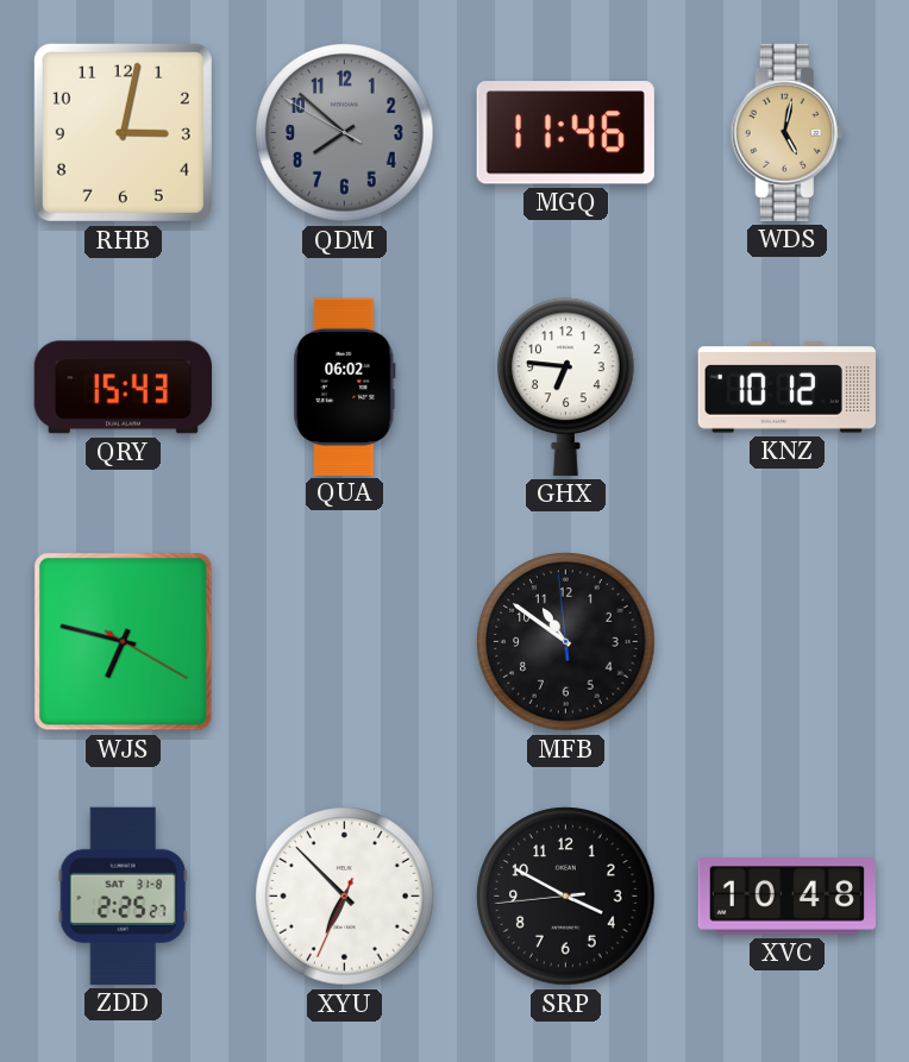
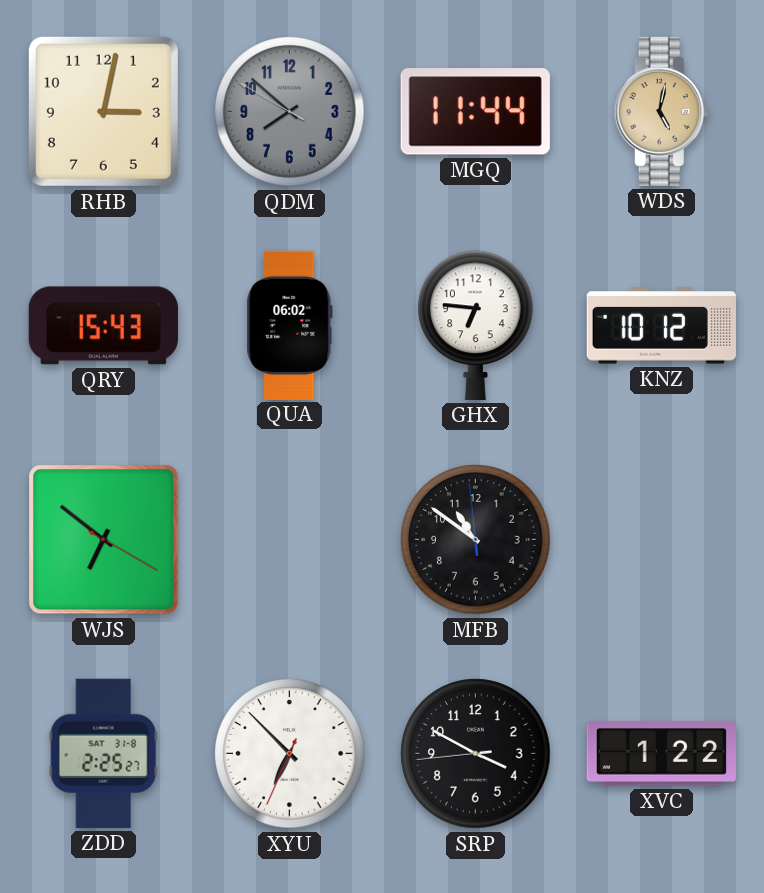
MGQ: 11:46 -> 11:44 (475, 112)
WJS: 6:47 -> 6:51 (104, 540)
XVC: 10:48 -> 1:22 (661, 754)
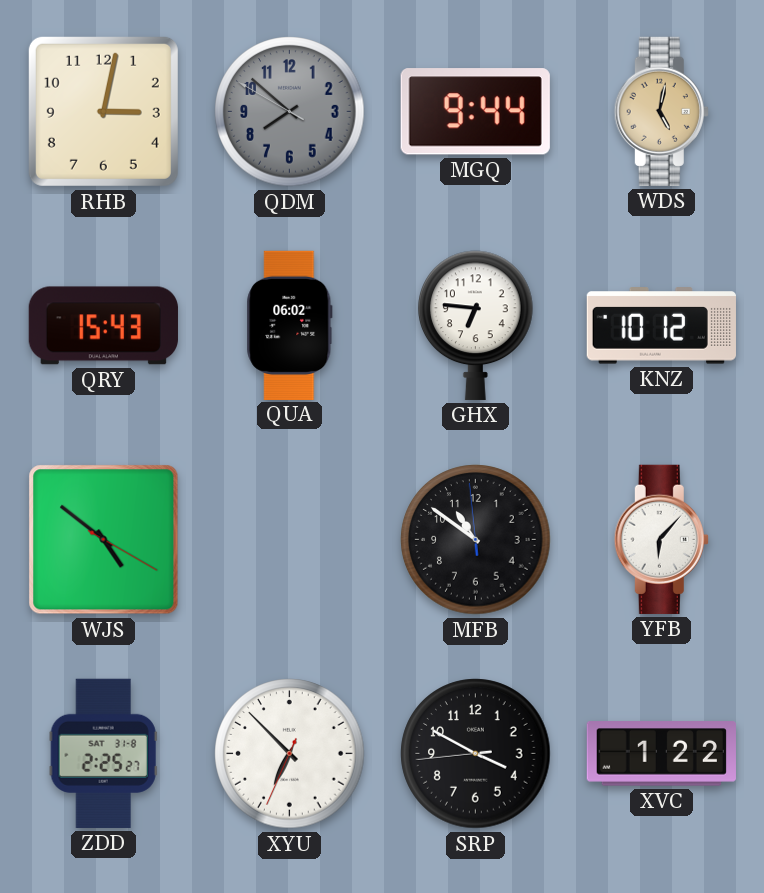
MGQ: 11:44 -> 9:44 (475, 112)
WJS: 6:51 -> 4:51 (104, 540)
YFB: none -> 6:07 (661, 539)
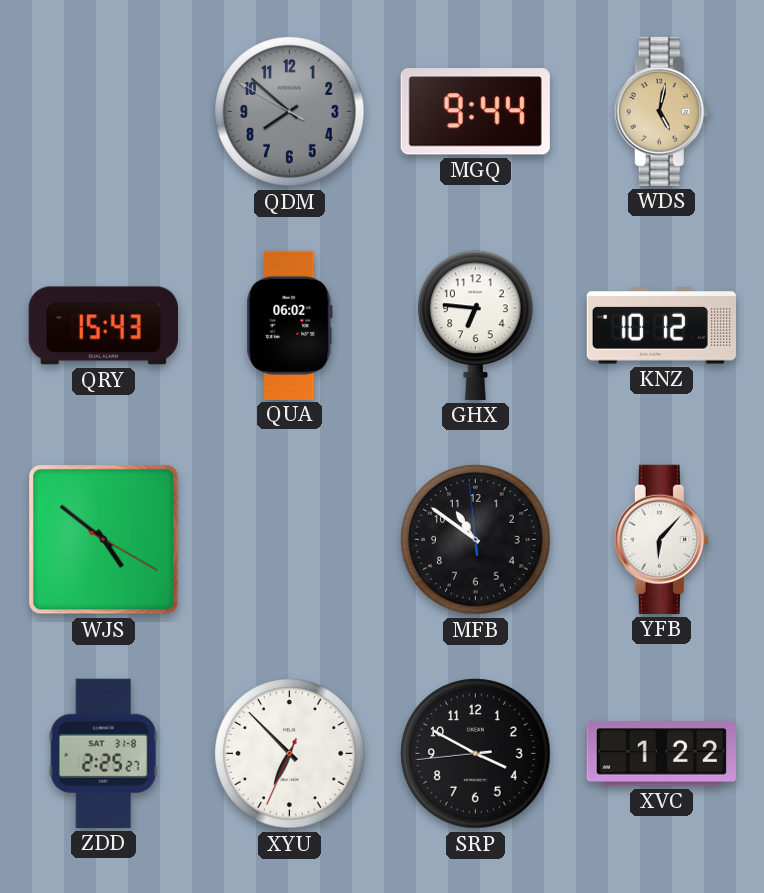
RHB: 3:02 -> none (103, 111)
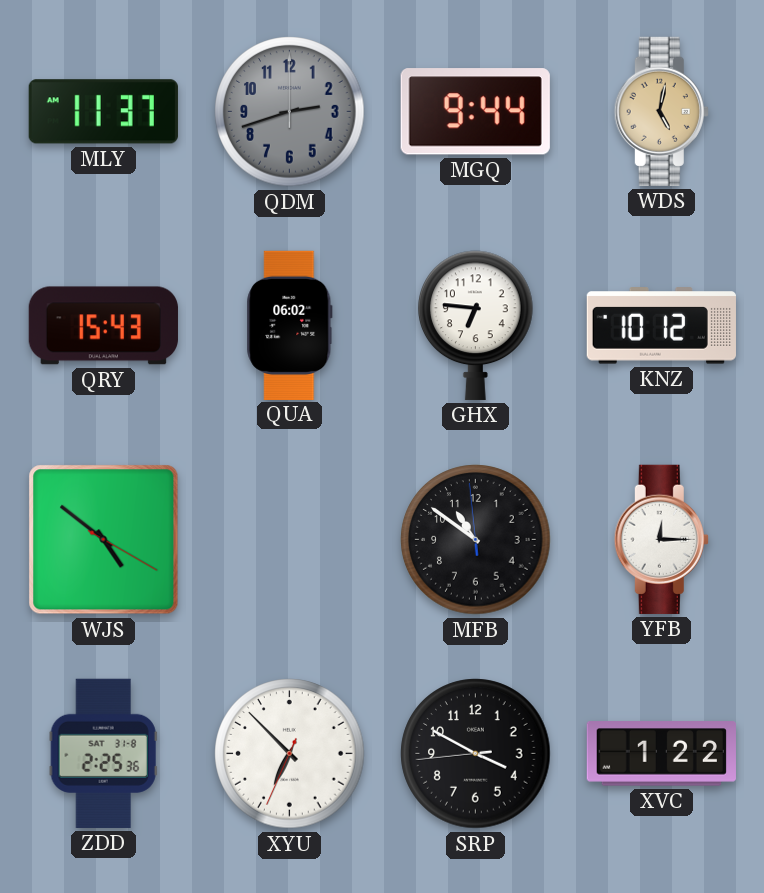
MLY: none -> 11:37 (103, 112)
QDM: 7:51 -> 2:42 (290, 112)
YFB: 6:07 -> 12:15 (661, 539)
ZDD: 2:25:27 -> 2:25:36 (103, 753)
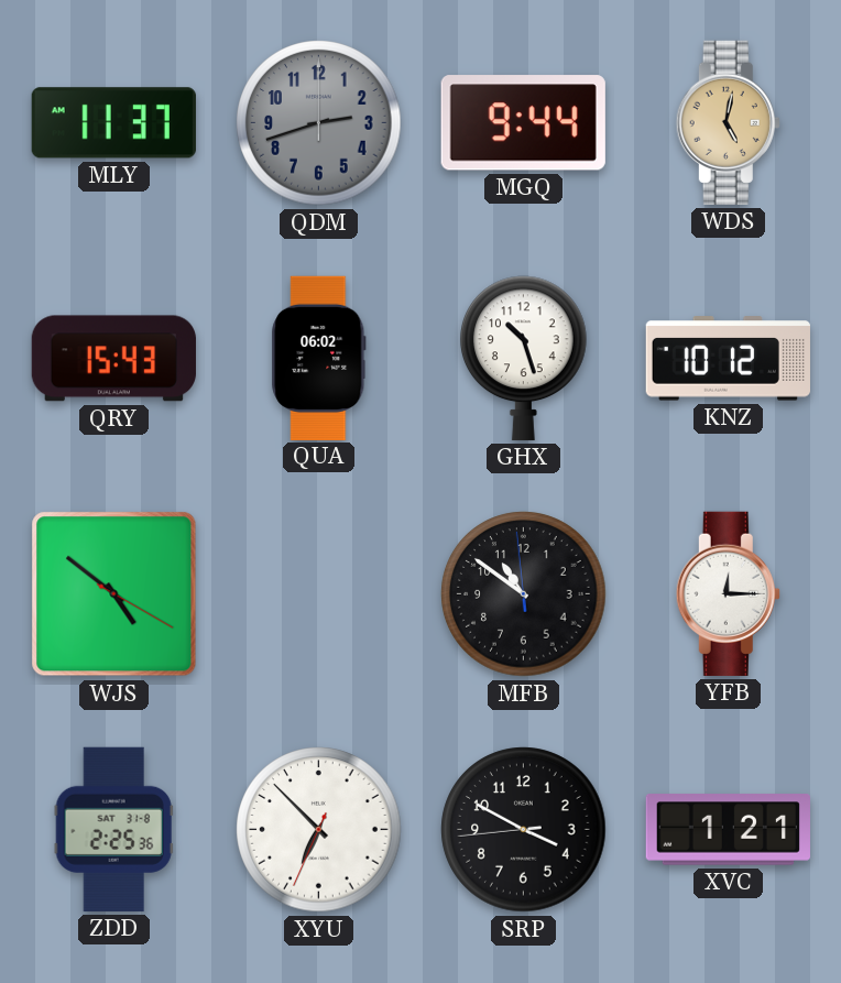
GHX: 6:46 -> 10:27 (524, 358)
XVC: 1:22 -> 1:21 (728, 830)
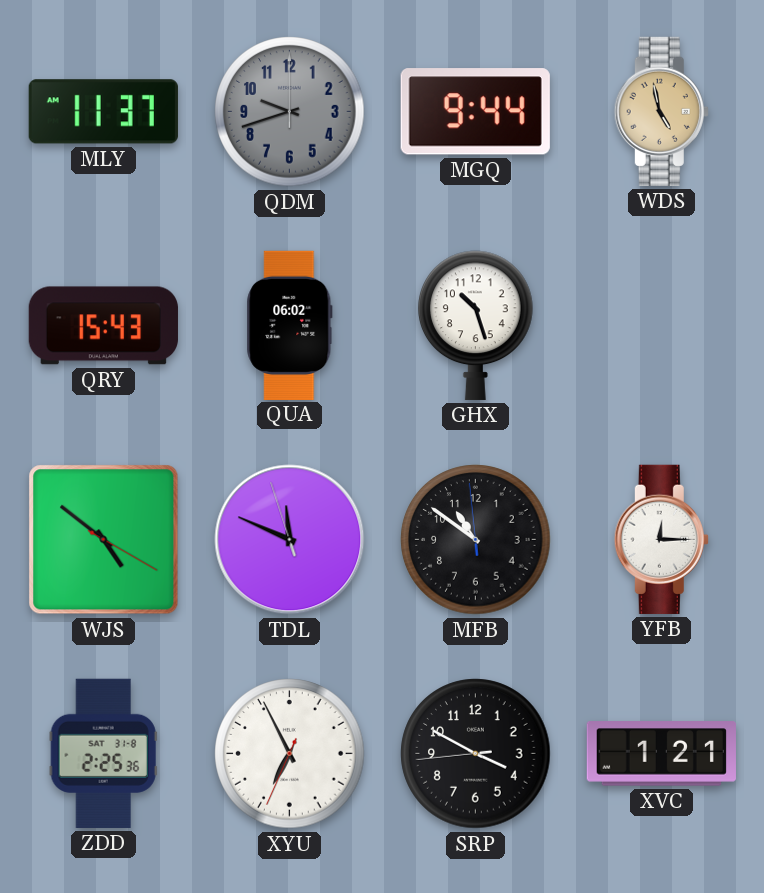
QDM: 2:42 -> 9:42 (290, 112)
WDS: 5:02 -> 4:58 (661, 111)
KNZ: 10:12 -> none (728, 359)
TDL: none -> 11:48 (290, 540)
XYU: 6:52 -> 6:55 (290, 754)
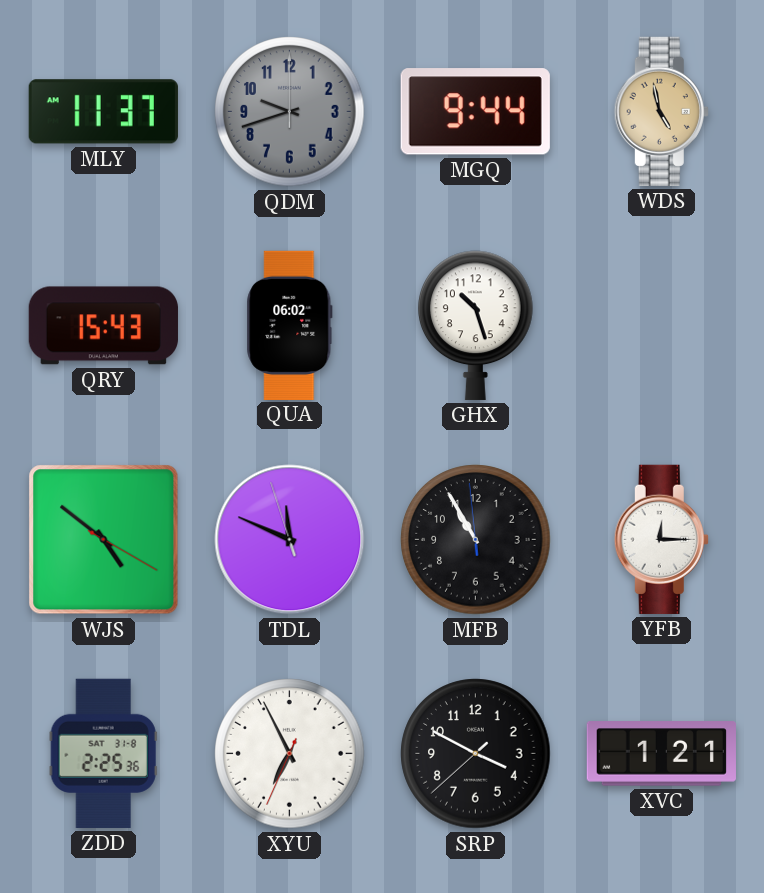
MFB: 10:50 -> 10:54 (476, 540)
SRP: 3:49:44 -> 3:49:38 (476, 754)
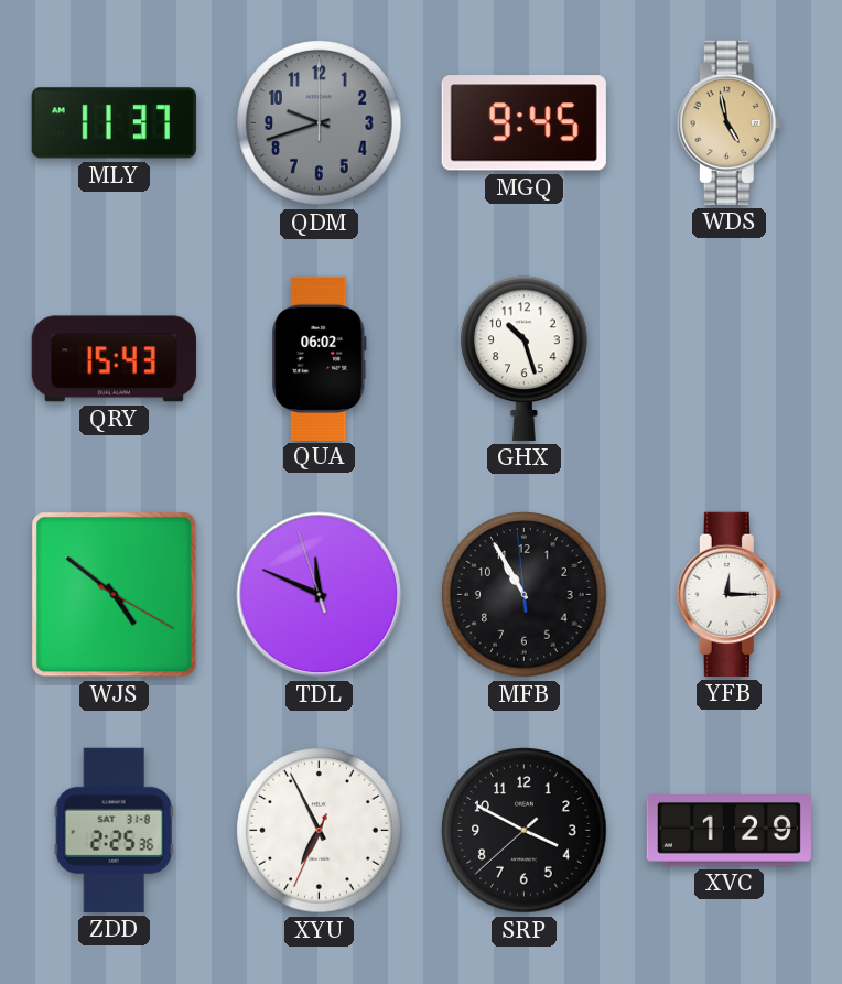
MGQ: 9:44 -> 9:45 (523, 123)
XVC: 1:21 -> 1:29 (728, 831)
